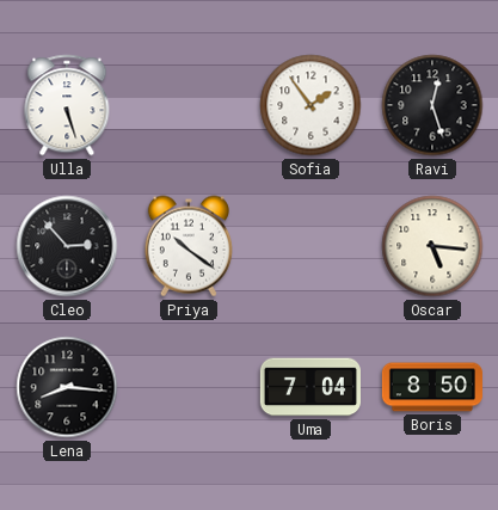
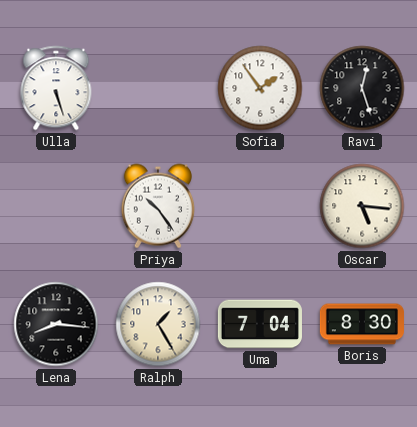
Cleo: 2:53 -> none (67, 246)
Priya: 10:21 -> 10:24 (158, 206)
Ralph: none -> 1:25 (158, 324)
Boris: 8:50 -> 8:30 (362, 324)
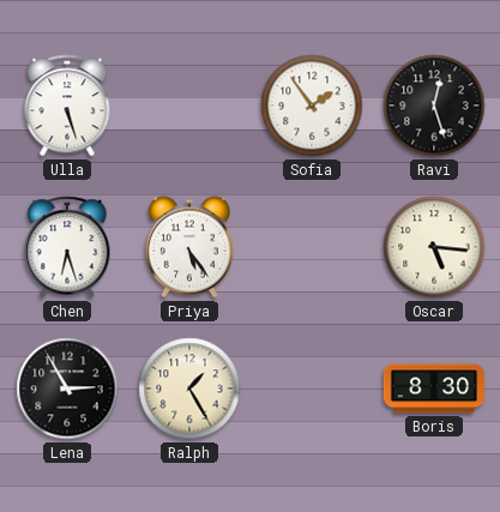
Chen: none -> 6:27 (67, 247)
Priya: 10:24 -> 5:24 (189, 247)
Lena: 8:16 -> 2:55 (67, 388)
Uma: 7:04 -> none (260, 324)
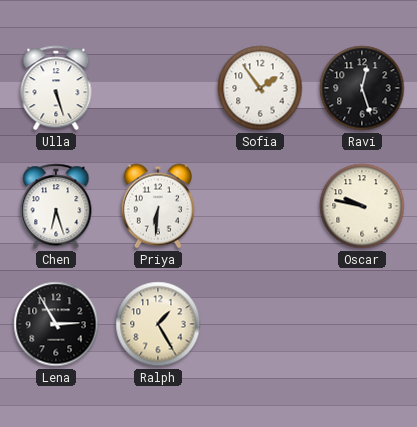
Priya: 5:24 -> 6:31 (158, 206)
Oscar: 5:16 -> 9:47 (362, 206)
Boris: 8:30 -> none (434, 388)
